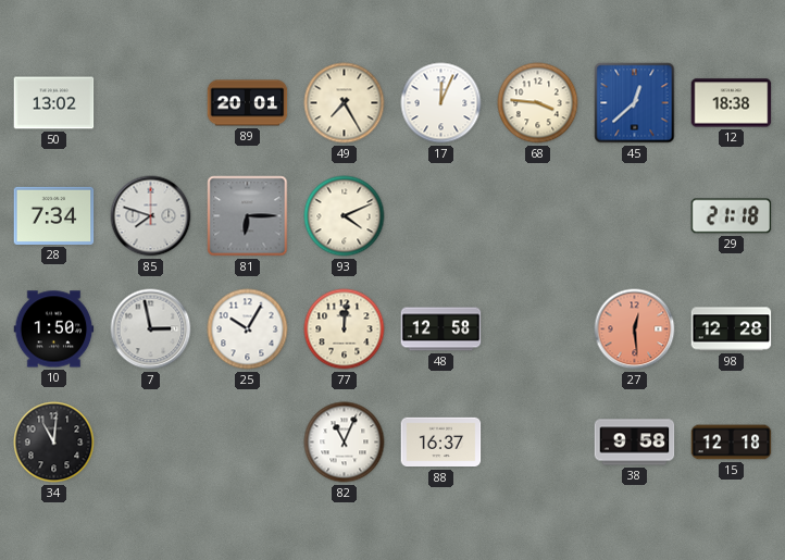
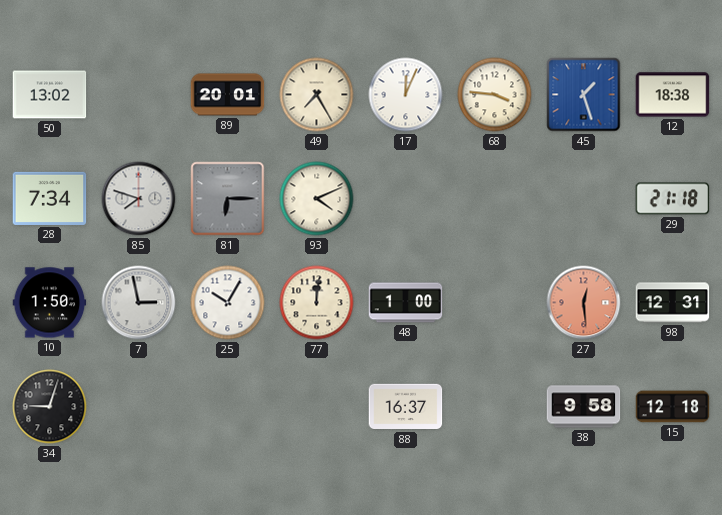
45: 12:38 -> 1:27 (584, 95)
48: 12:58 -> 1:00 (406, 303)
98: 12:28 -> 12:31 (673, 303)
34: 11:01 -> 9:03 (50, 407)
82: 11:04 -> none (345, 443)
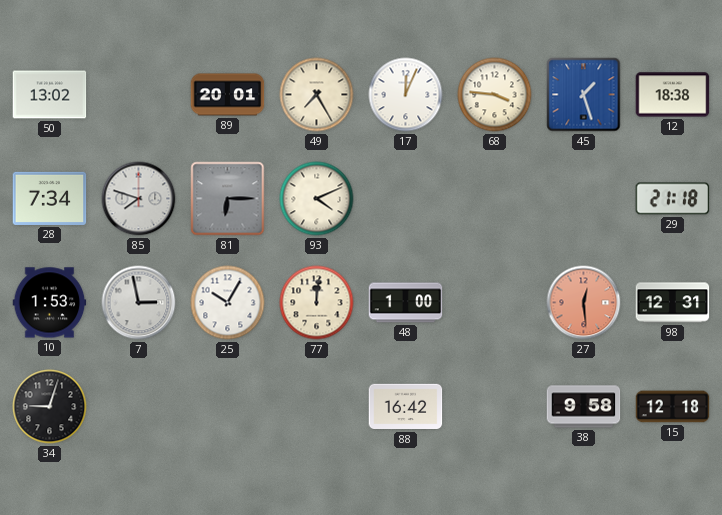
10: 1:50 -> 1:53 (50, 303)
88: 16:37 -> 16:42 (406, 407)
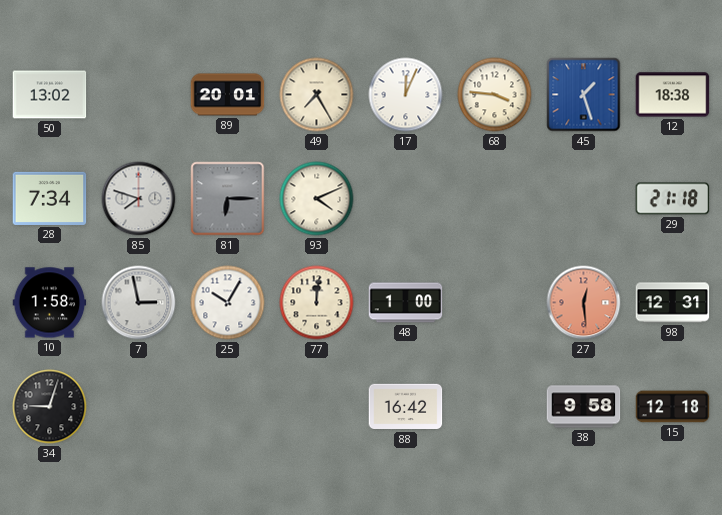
10: 1:53 -> 1:58 (50, 303)
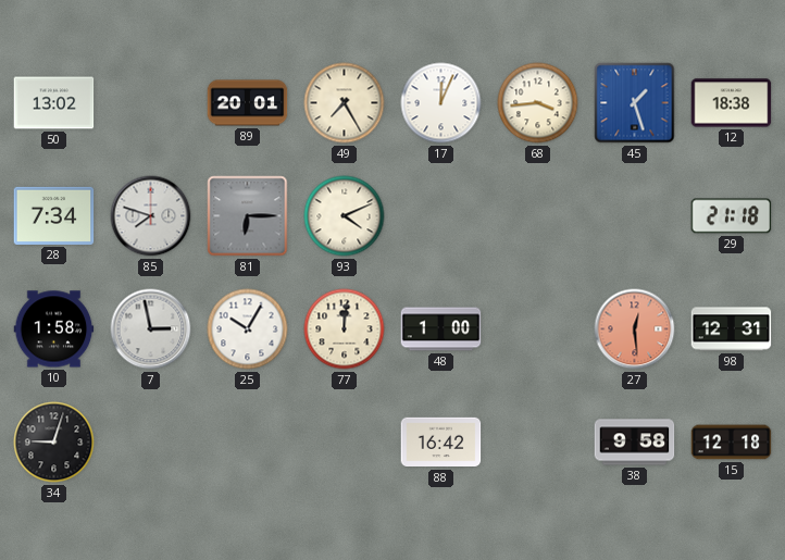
68: 3:46 -> 3:44 (538, 103)
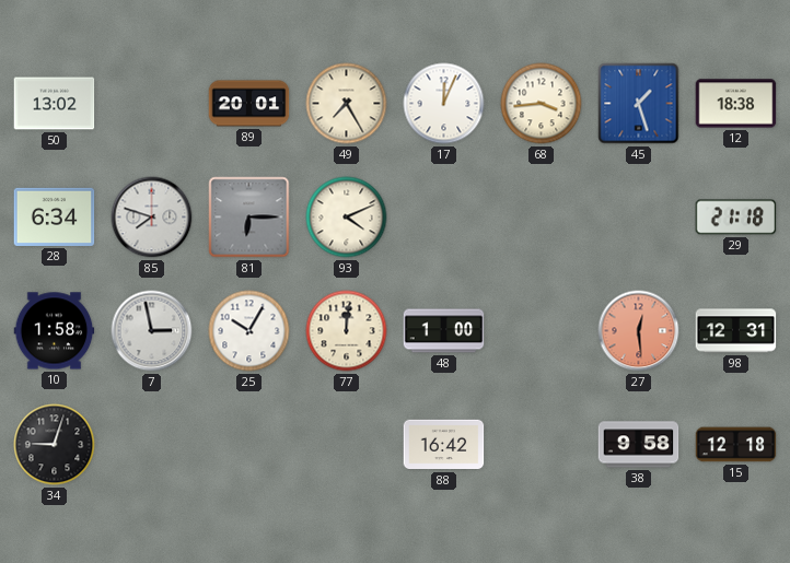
28: 7:34 -> 6:34 (55, 216)
